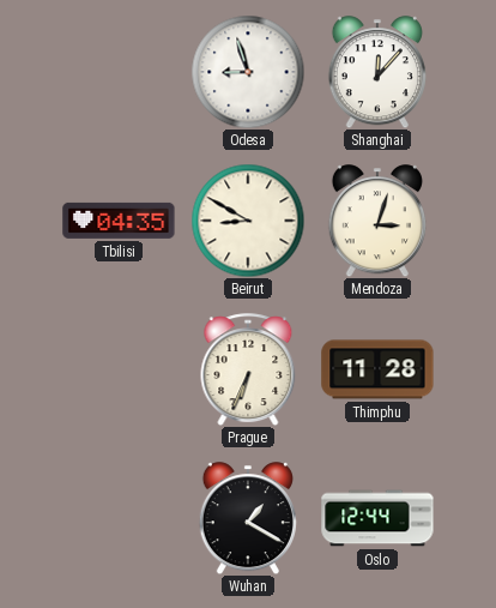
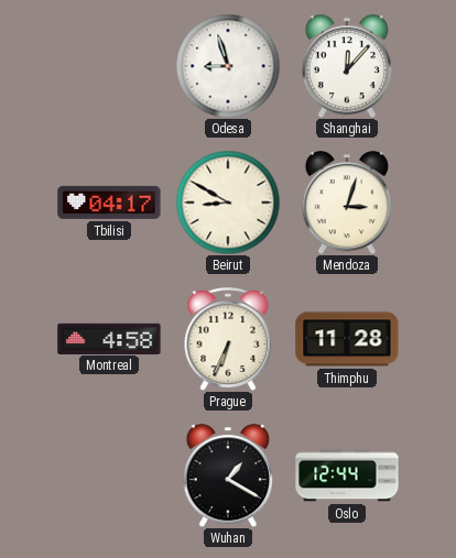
Tbilisi: 04:35 -> 04:17 (109, 203)
Montreal: none -> 4:58 (109, 338)
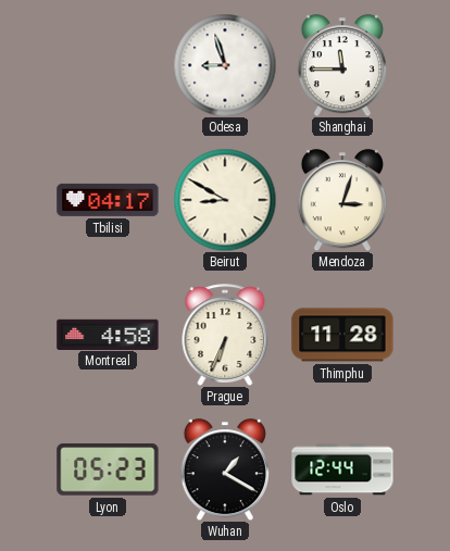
Shanghai: 12:07 -> 11:45 (342, 65)
Lyon: none -> 05:23 (108, 469)
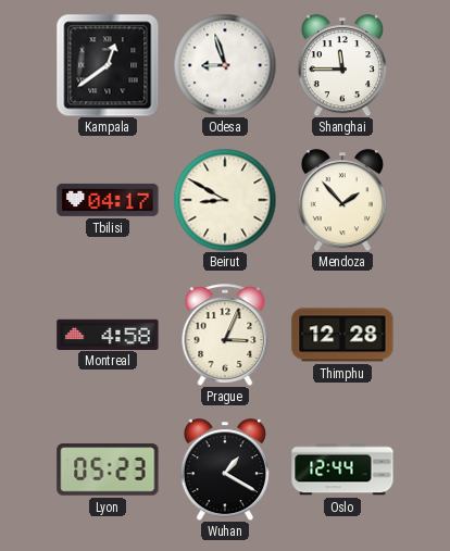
Kampala: none -> 12:39 (108, 65)
Mendoza: 3:03 -> 1:53 (342, 200)
Prague: 6:34 -> 3:04 (225, 335)
Thimphu: 11:28 -> 12:28 (342, 335)
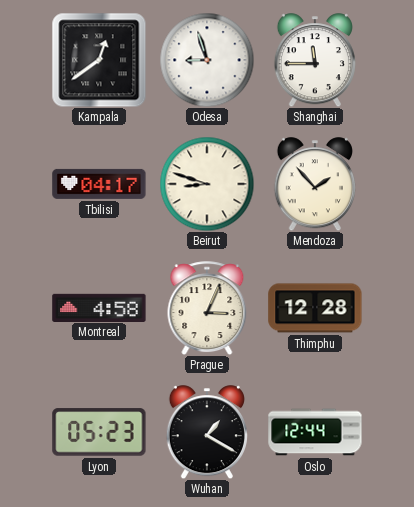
Beirut: 8:50 -> 8:48 (207, 184)
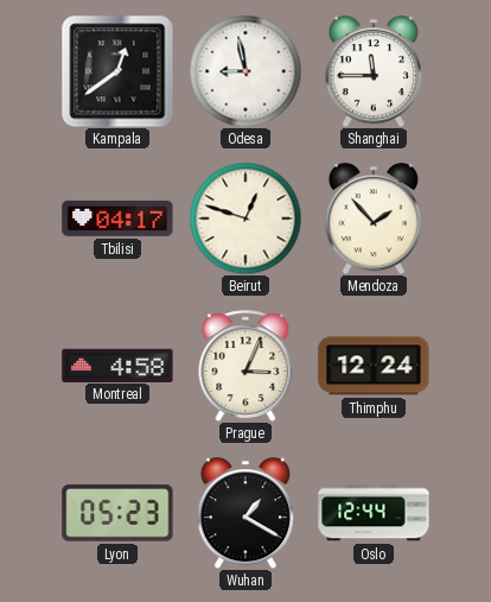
Odesa: 8:57 -> 8:58 (245, 71)
Beirut: 8:48 -> 12:48 (245, 218)
Thimphu: 12:28 -> 12:24 (374, 366)
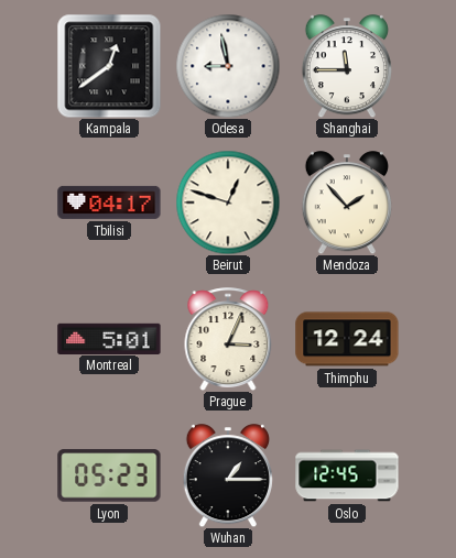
Montreal: 4:58 -> 5:01 (109, 338)
Wuhan: 1:20 -> 1:15 (228, 475)
Oslo: 12:44 -> 12:45 (347, 475)
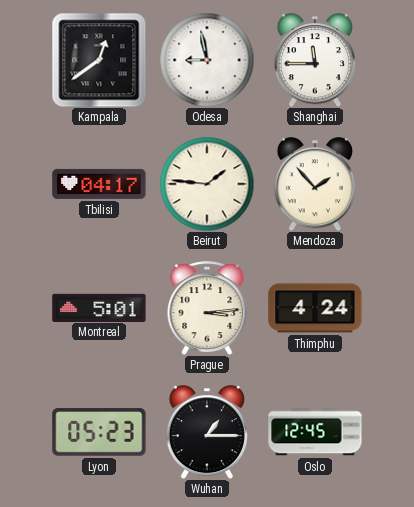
Beirut: 12:48 -> 1:46 (207, 184)
Prague: 3:04 -> 3:14 (207, 308)
Thimphu: 12:24 -> 4:24 (315, 308)
